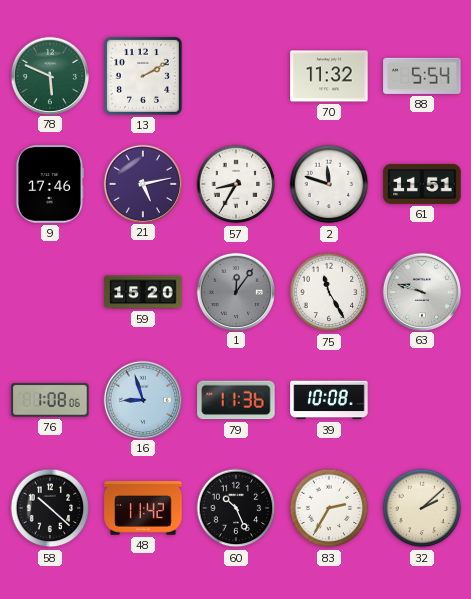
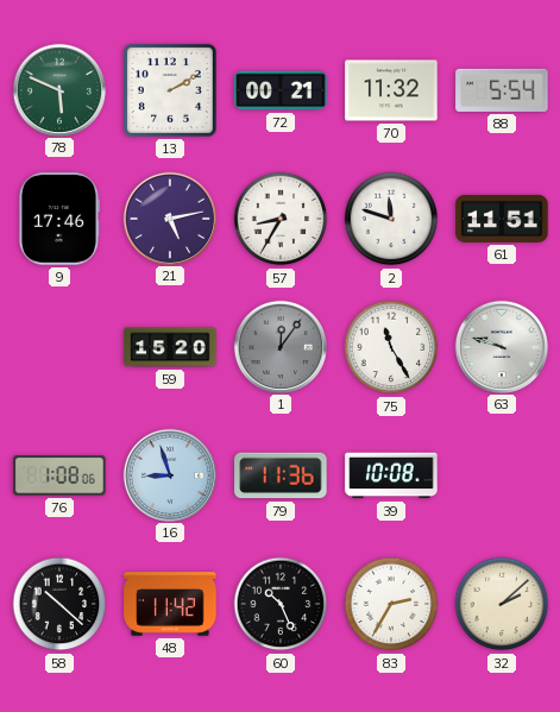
72: none -> 00:21 (281, 90)
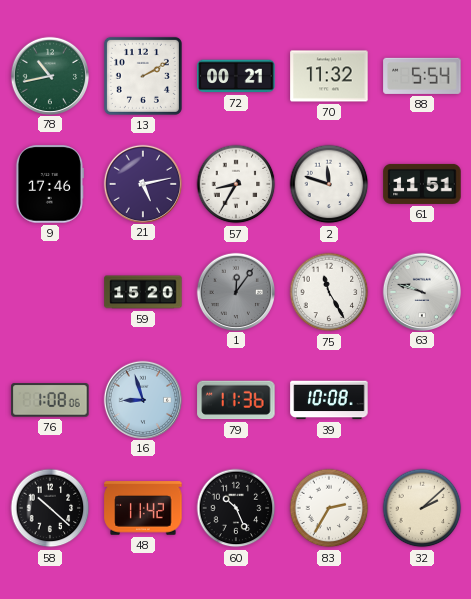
78: 5:49 -> 10:43 (49, 75)
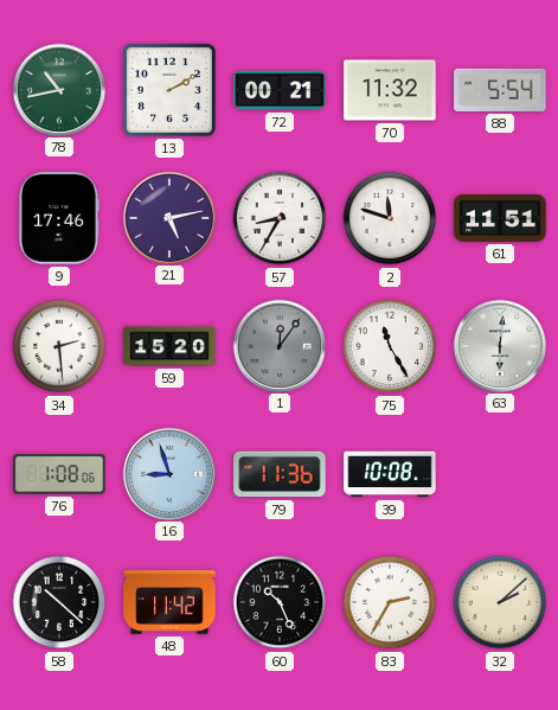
34: none -> 2:29 (59, 346)
63: 9:48 -> 6:01 (499, 345)
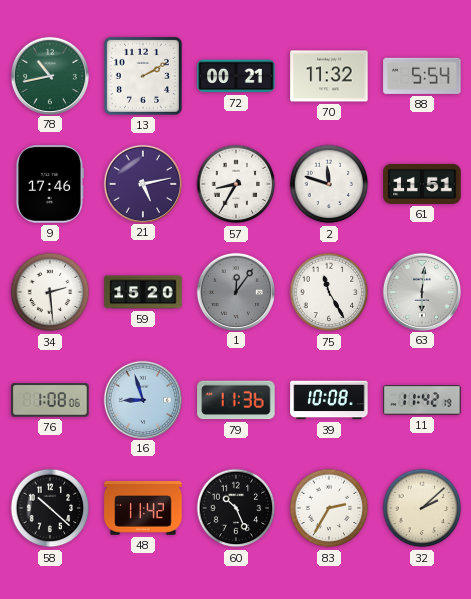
11: none -> 11:42 (422, 400)
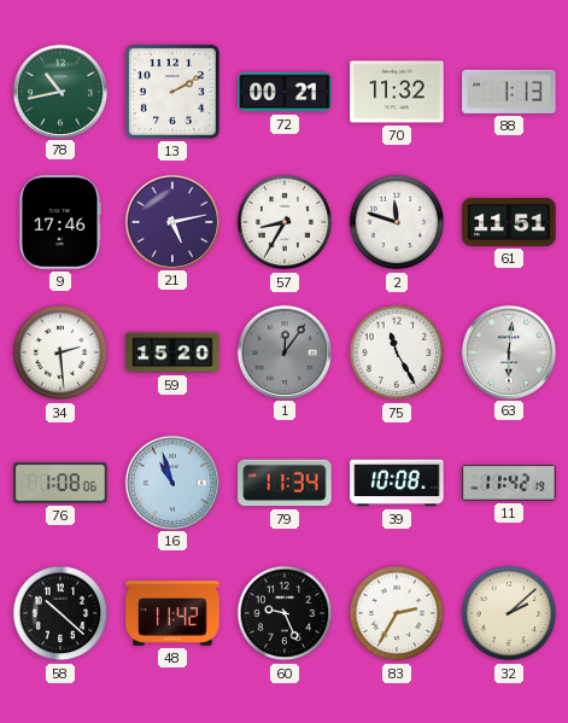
88: 5:54 -> 1:13 (509, 92)
16: 8:57 -> 10:57 (171, 482)
79: 11:36 -> 11:34 (285, 483)
60: 10:26 -> 9:26 (285, 613)
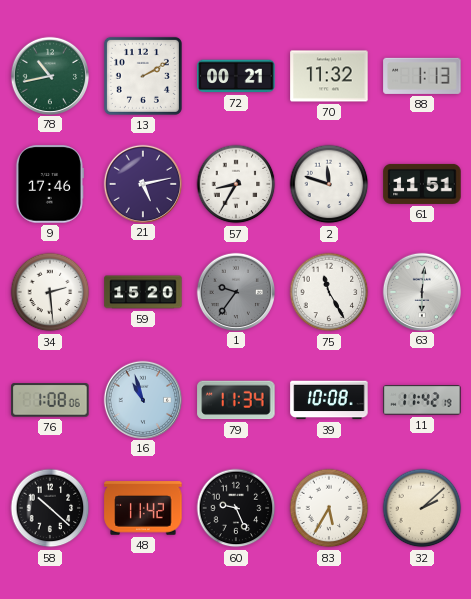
1: 12:06 -> 9:36 (235, 291)
83: 2:35 -> 5:35 (329, 508)
